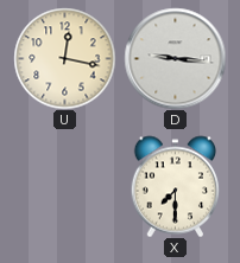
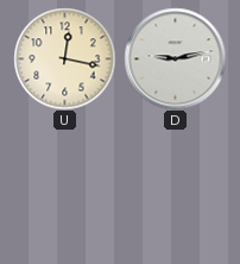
D: 9:16 -> 9:13 (175, 58)
X: 7:30 -> none (176, 186)
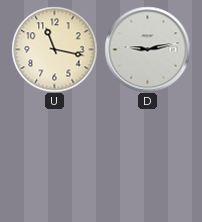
U: 12:17 -> 11:17 (54, 49)
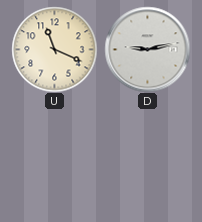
U: 11:17 -> 11:19 (54, 49)
